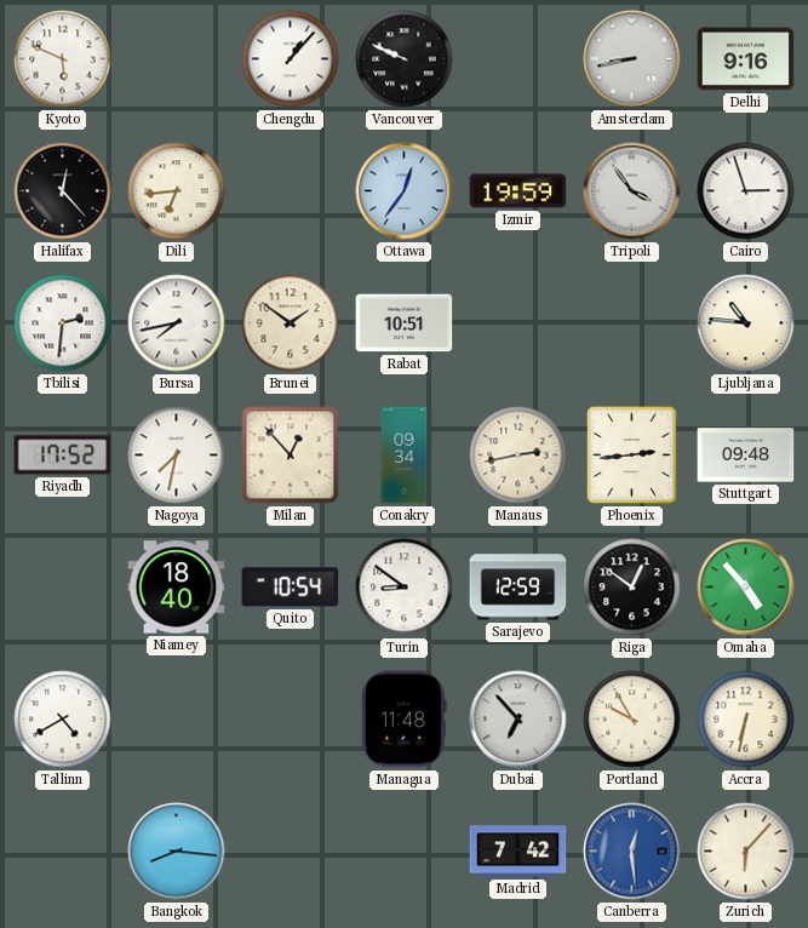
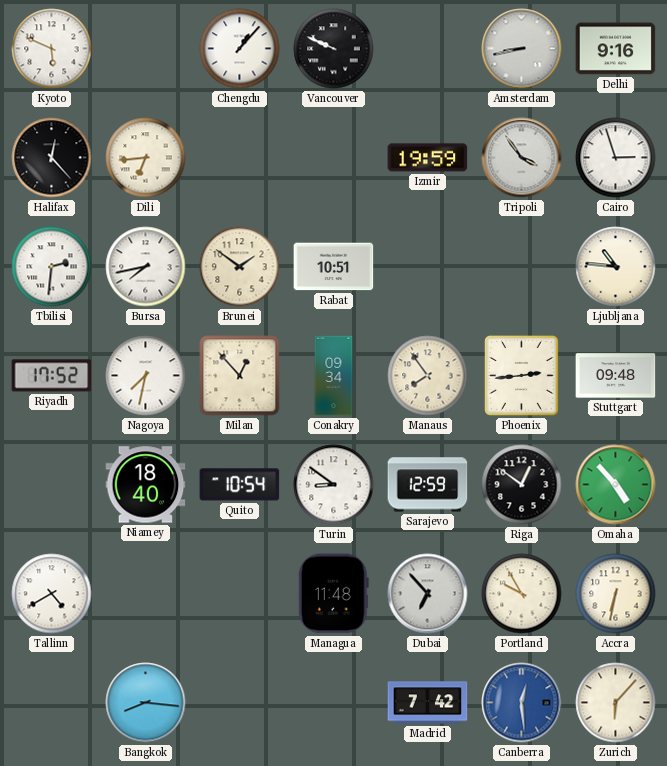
Ottawa: 12:36 -> none (405, 191)
Manaus: 2:43 -> 7:54 (428, 376)
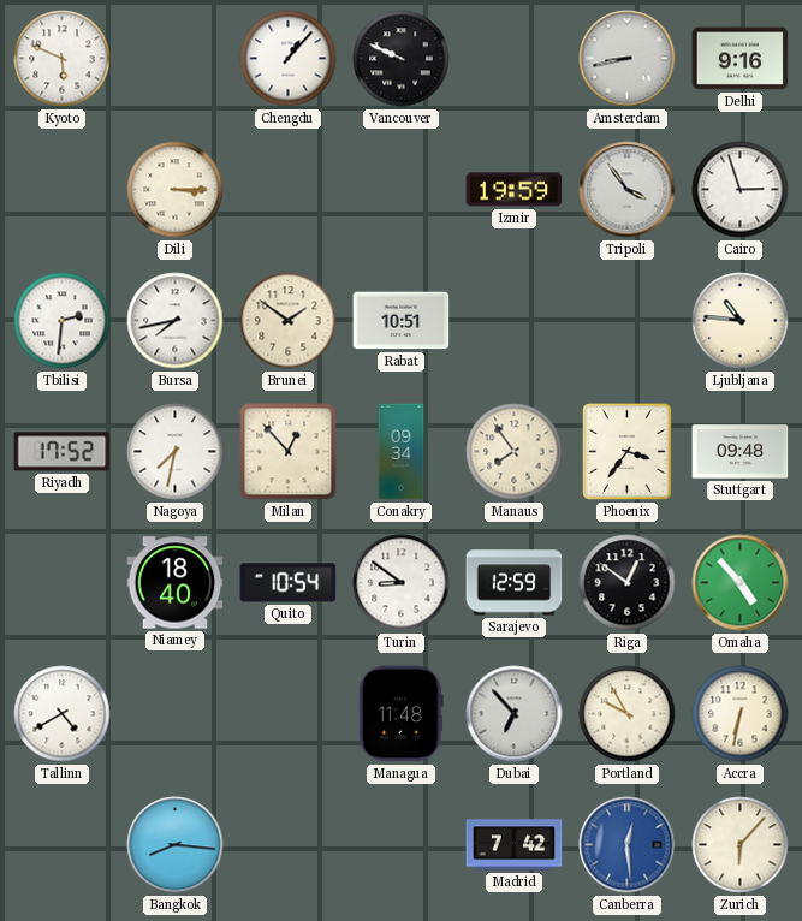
Halifax: 12:23 -> none (52, 158)
Dili: 6:44 -> 3:15 (176, 190)
Phoenix: 2:44 -> 3:36 (628, 452)
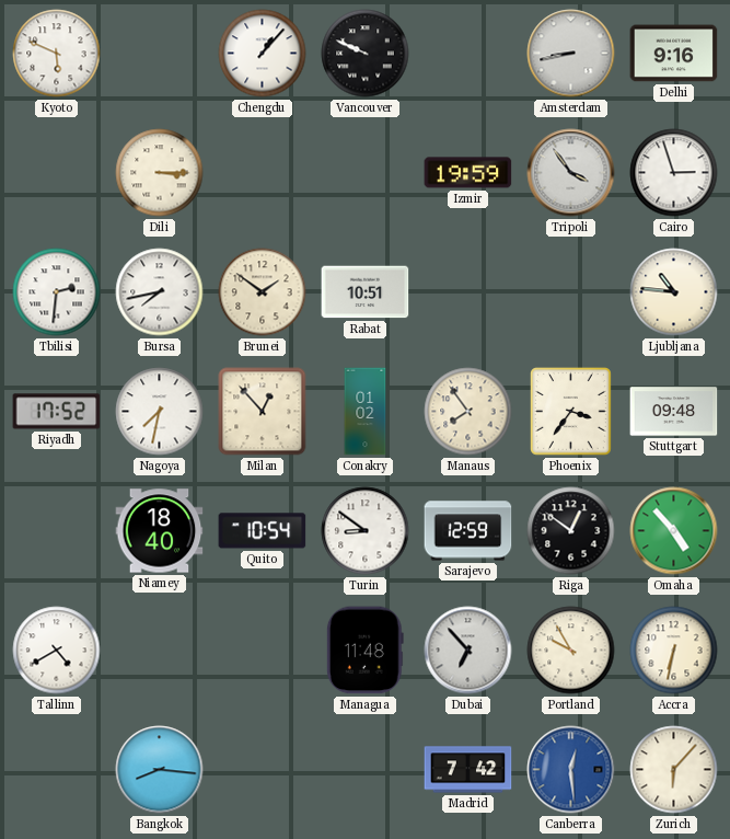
Conakry: 09:34 -> 01:02 (366, 412)
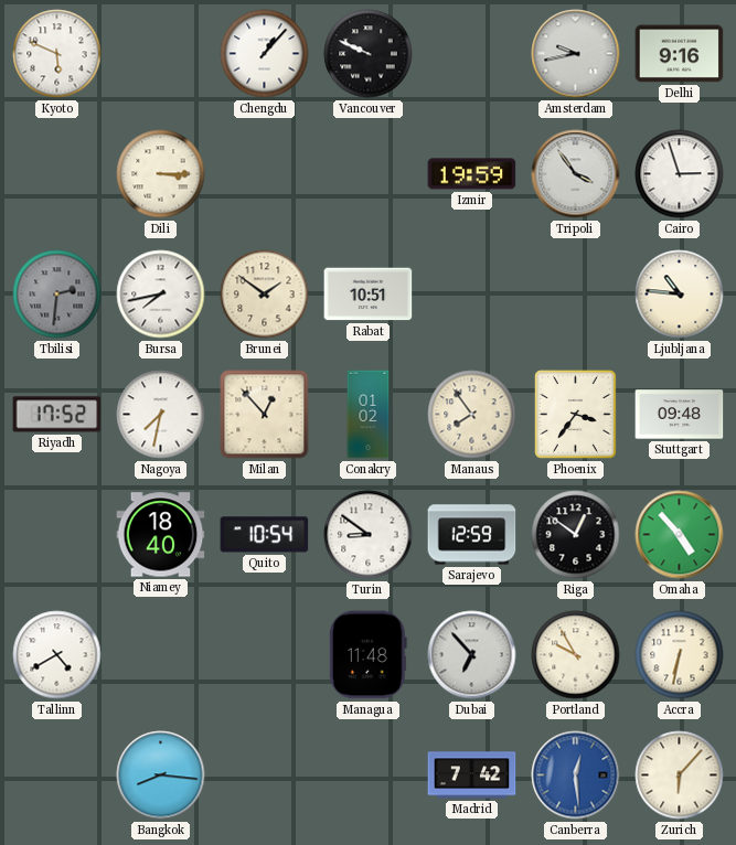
Amsterdam: 8:43 -> 9:43 (576, 54)
Tbilisi dial: white -> grey (57, 295)
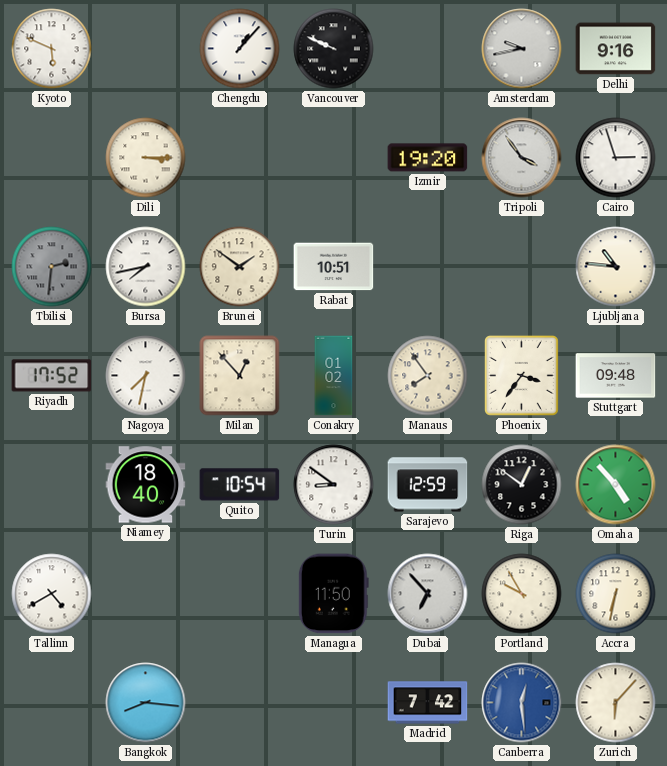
Izmir: 19:59 -> 19:20 (428, 158)
Managua: 11:48 -> 11:50 (333, 594)
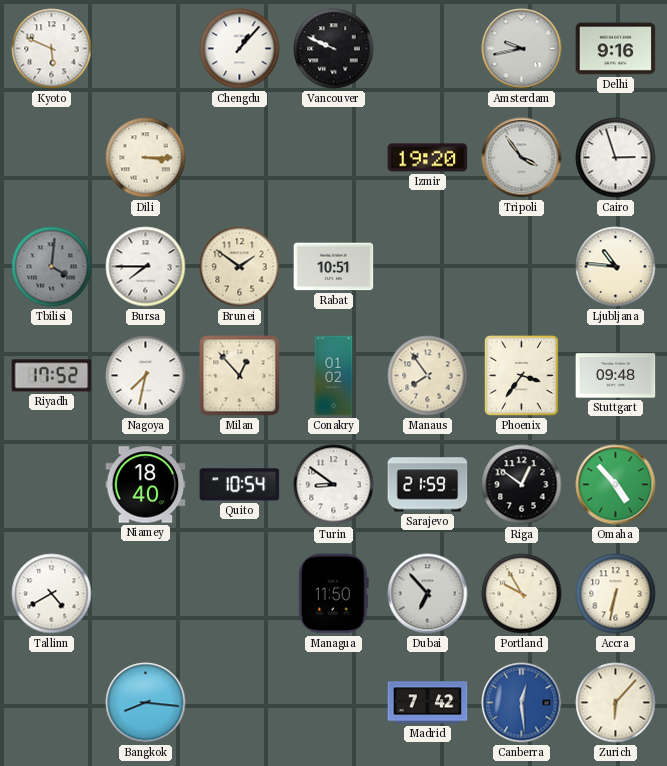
Tbilisi: 2:31 -> 4:01 (52, 267)
Bursa: 7:43 -> 7:45 (146, 267)
Sarajevo: 12:59 -> 21:59 (428, 485)
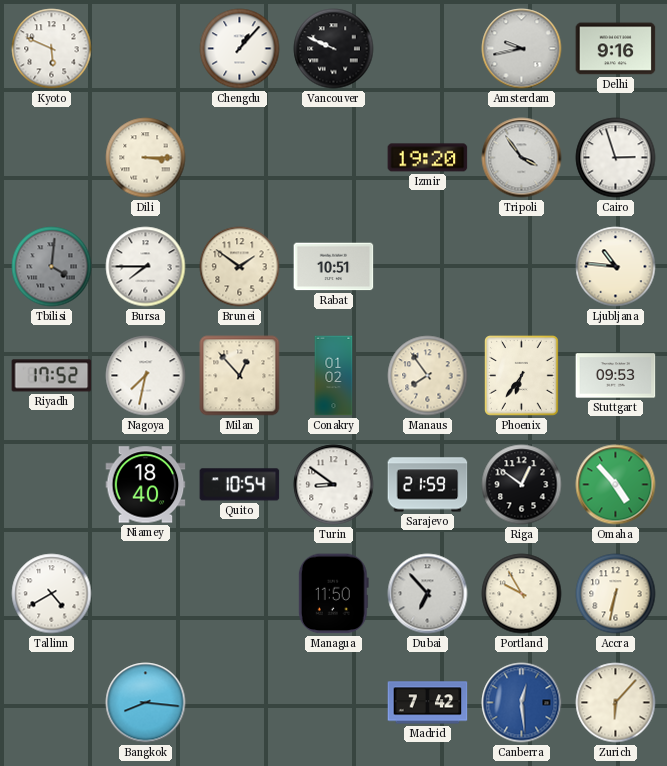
Phoenix: 3:36 -> 6:36 (522, 376)
Stuttgart: 09:48 -> 09:53 (616, 376)
